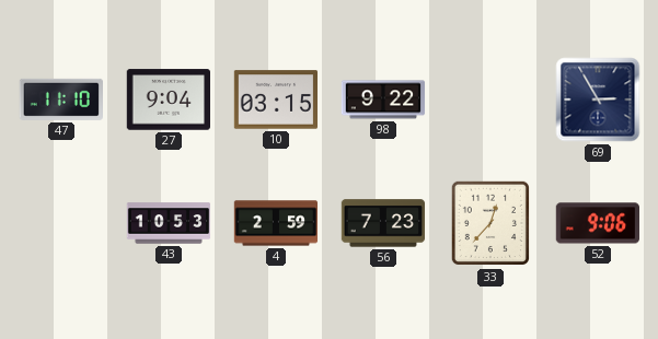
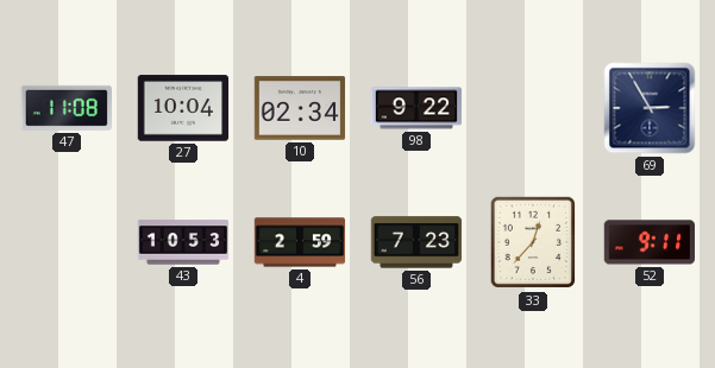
47: 11:10 -> 11:08 (65, 108)
27: 9:04 -> 10:04 (183, 108)
10: 03:15 -> 02:34 (300, 108)
52: 9:06 -> 9:11 (648, 242)
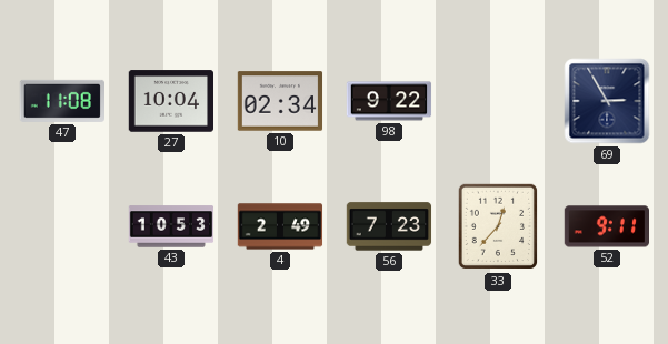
4: 2:59 -> 2:49 (280, 226)
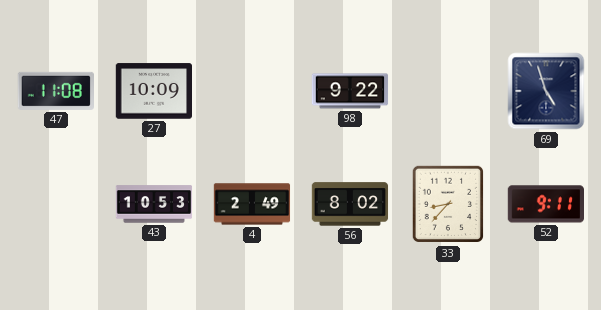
27: 10:04 -> 10:09 (154, 91)
10: 02:34 -> none (280, 101)
69: 2:55 -> 4:57 (546, 91)
56: 7:23 -> 8:02 (350, 204)
33: 12:37 -> 8:37 (447, 204)
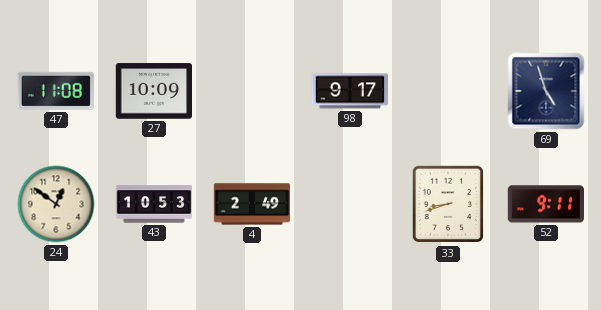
98: 9:22 -> 9:17 (350, 91)
24: none -> 12:51 (56, 204)
56: 8:02 -> none (350, 204)
33: 8:37 -> 8:42 (447, 204)
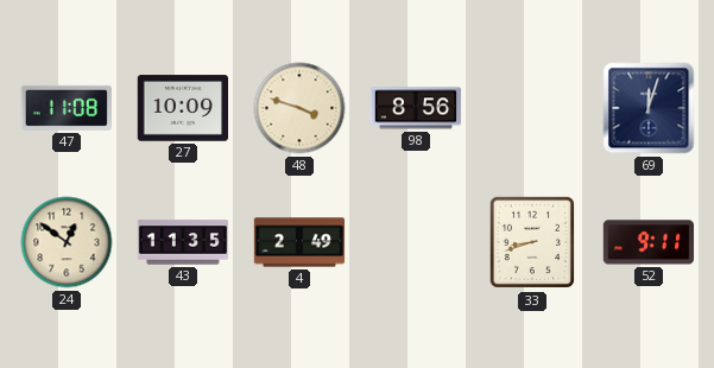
48: none -> 3:48 (299, 108)
98: 9:17 -> 8:56 (416, 108)
69: 4:57 -> 12:03 (649, 108)
43: 10:53 -> 11:35 (183, 242)
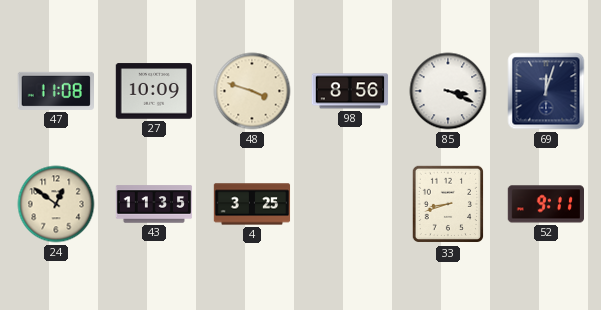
85: none -> 3:19 (448, 91)
4: 2:49 -> 3:25 (252, 204)
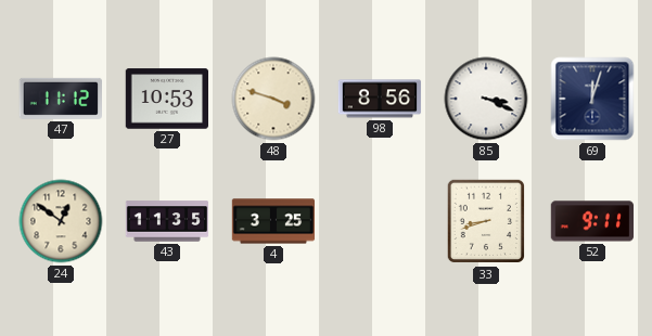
47: 11:08 -> 11:12 (60, 99)
27: 10:09 -> 10:53 (167, 99)
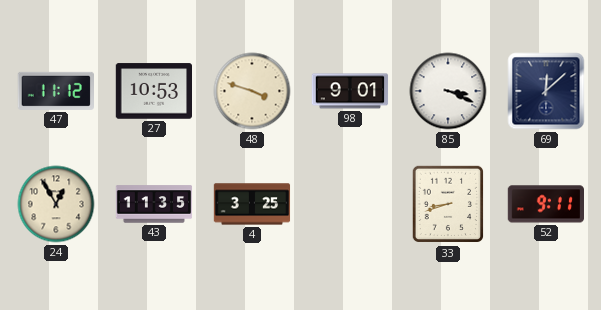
98: 8:56 -> 9:01 (350, 91)
69: 12:03 -> 12:08 (546, 91)
24: 12:51 -> 12:55 (56, 204)
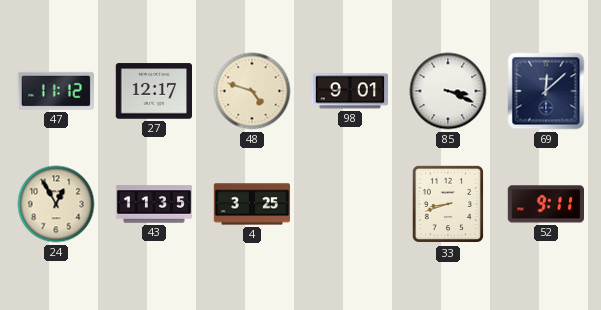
27: 10:53 -> 12:17 (154, 91)
48: 3:48 -> 4:48 (252, 91)
